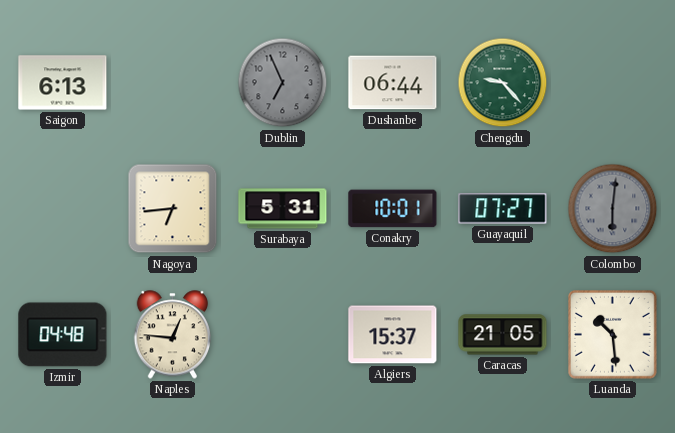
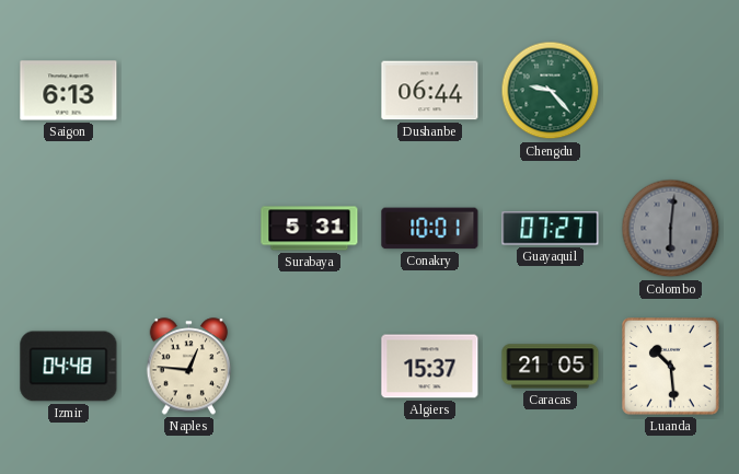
Dublin: 6:56 -> none (283, 83)
Nagoya: 6:44 -> none (173, 209)
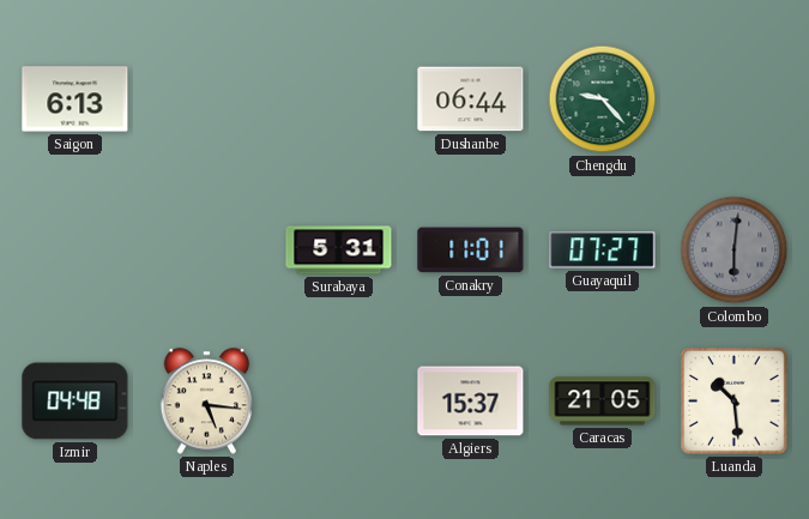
Conakry: 10:01 -> 11:01 (471, 251)
Naples: 12:46 -> 5:16 (207, 402)
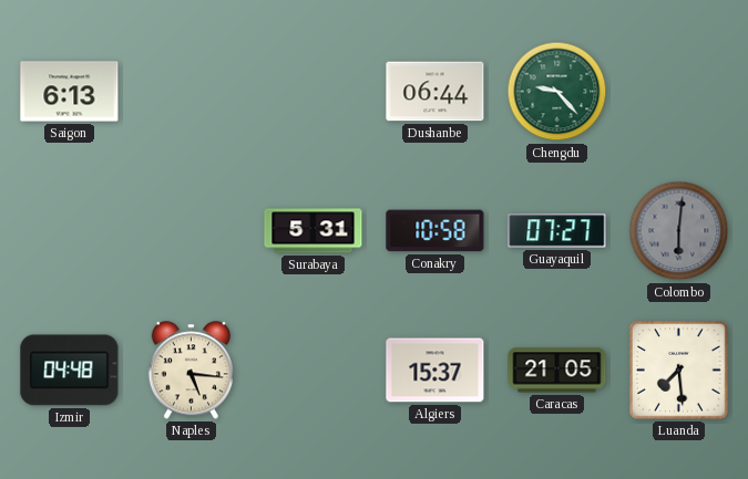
Conakry: 11:01 -> 10:58 (436, 231)
Luanda: 10:29 -> 7:29 (679, 371)
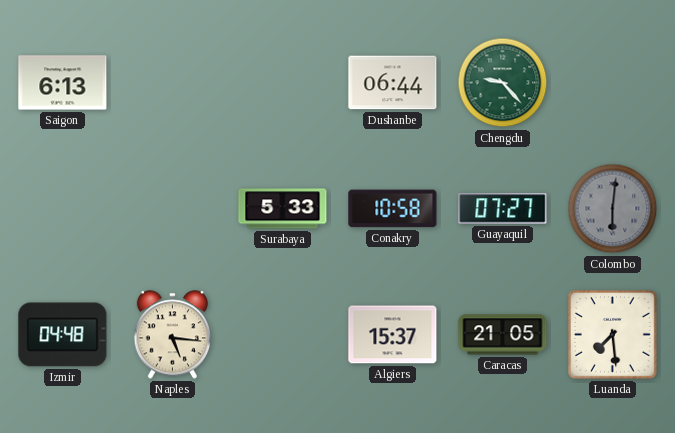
Surabaya: 5:31 -> 5:33 (283, 209)
